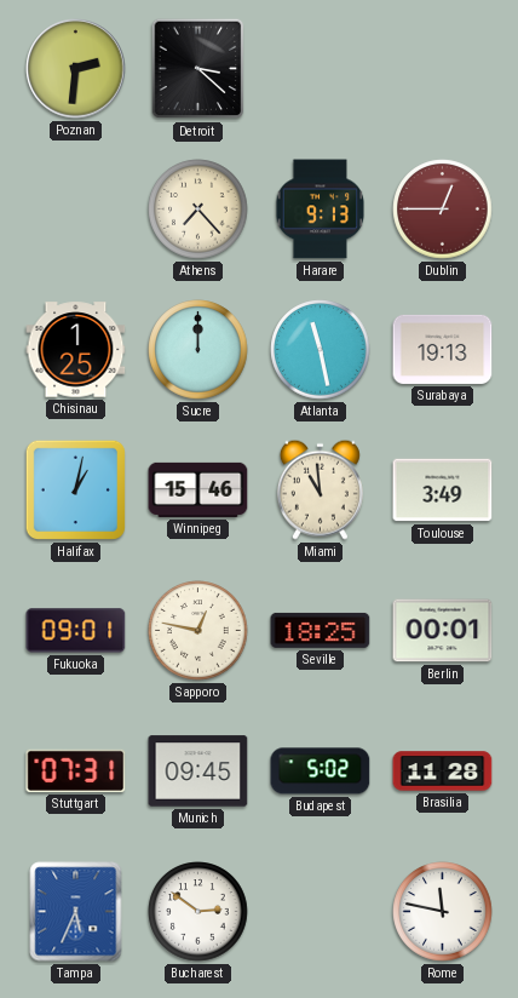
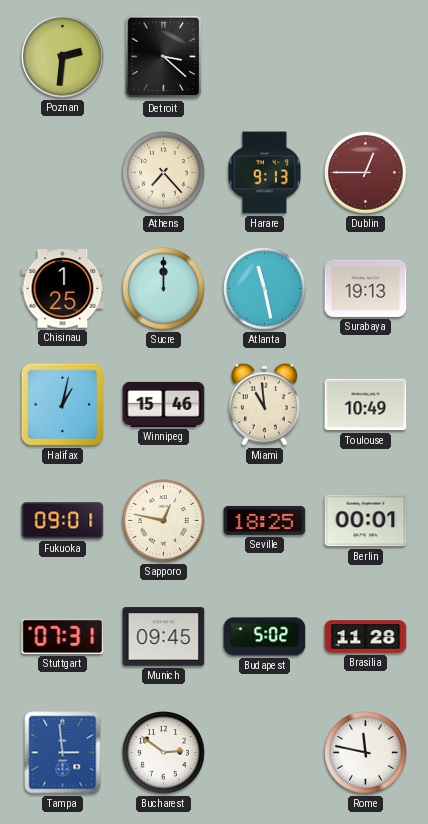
Toulouse: 3:49 -> 10:49 (366, 405)
Tampa: 5:34 -> 2:59 (63, 753)
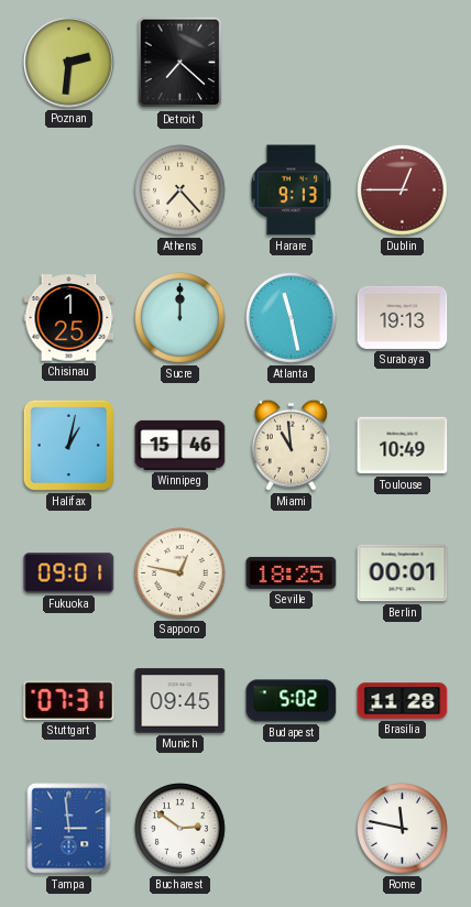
Detroit: 3:22 -> 7:22 (180, 63)
